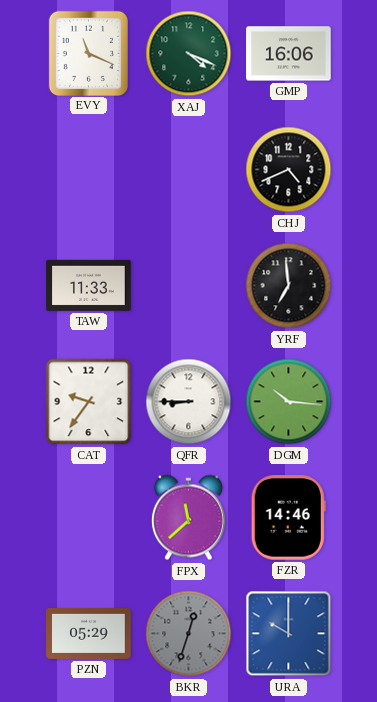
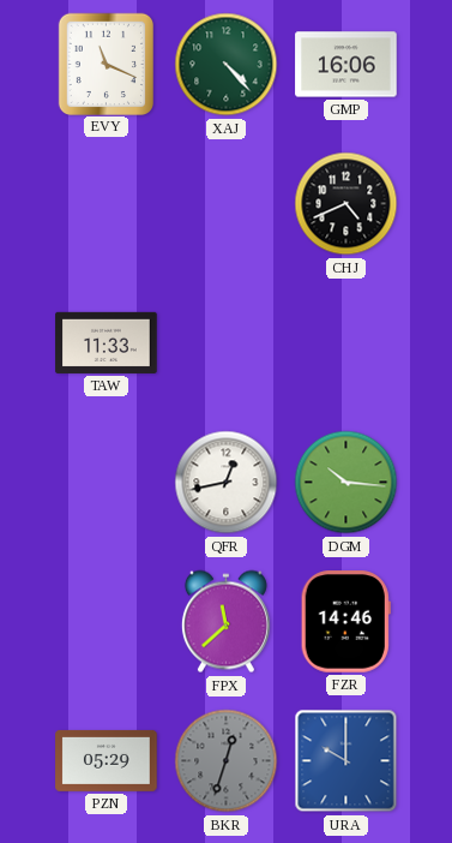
XAJ: 4:19 -> 4:23 (227, 65)
YRF: 6:59 -> none (289, 286)
CAT: 9:36 -> none (89, 402)
QFR: 8:45 -> 12:43 (227, 483)
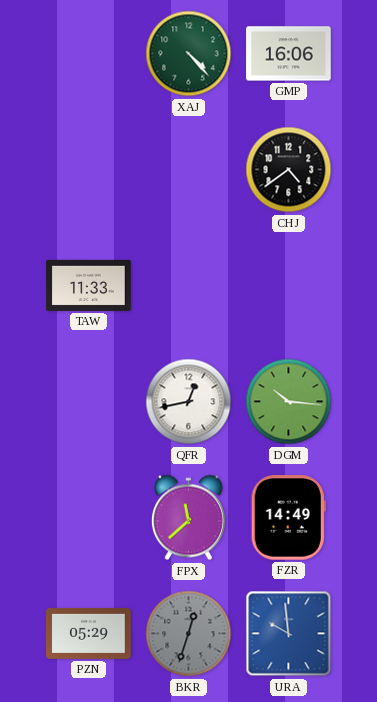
EVY: 11:19 -> none (106, 64)
CHJ: 4:41 -> 4:39 (289, 170)
FZR: 14:46 -> 14:49 (288, 518)
URA: 10:00 -> 9:59 (289, 634)
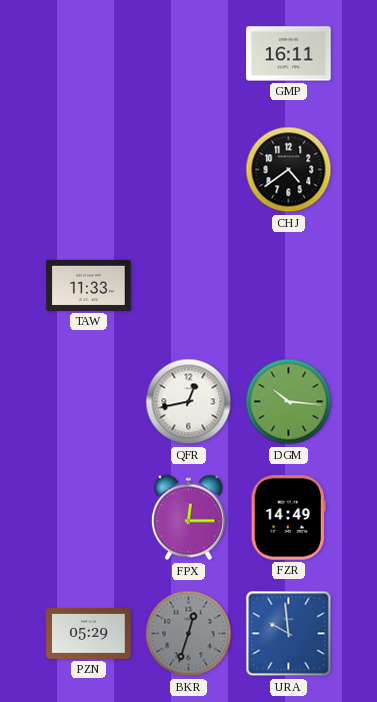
XAJ: 4:23 -> none (189, 54)
GMP: 16:06 -> 16:11 (289, 54)
FPX: 11:38 -> 12:15 (188, 518)
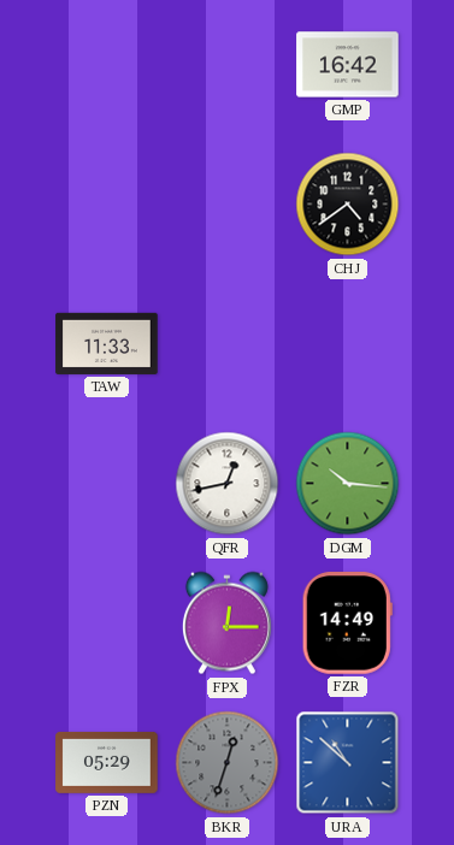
GMP: 16:11 -> 16:42 (348, 65)
URA: 9:59 -> 10:52 (348, 763)
